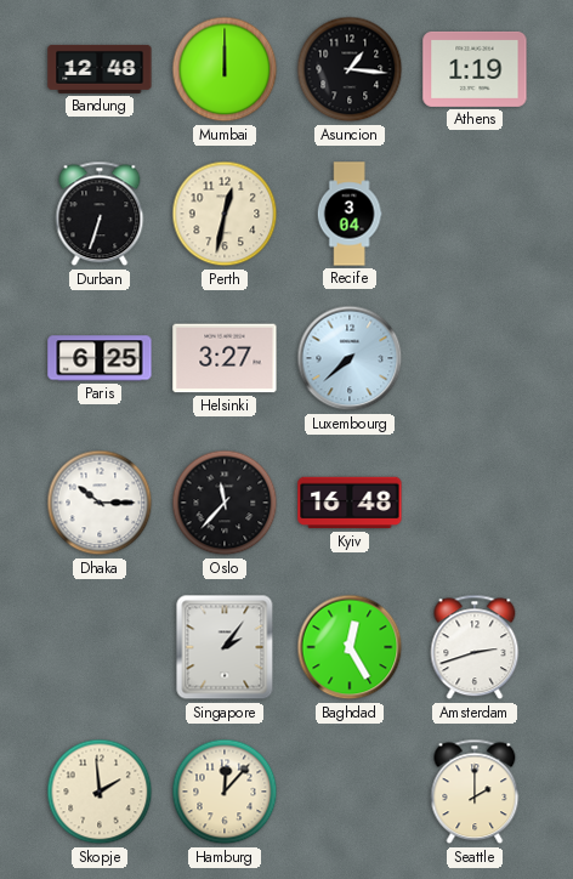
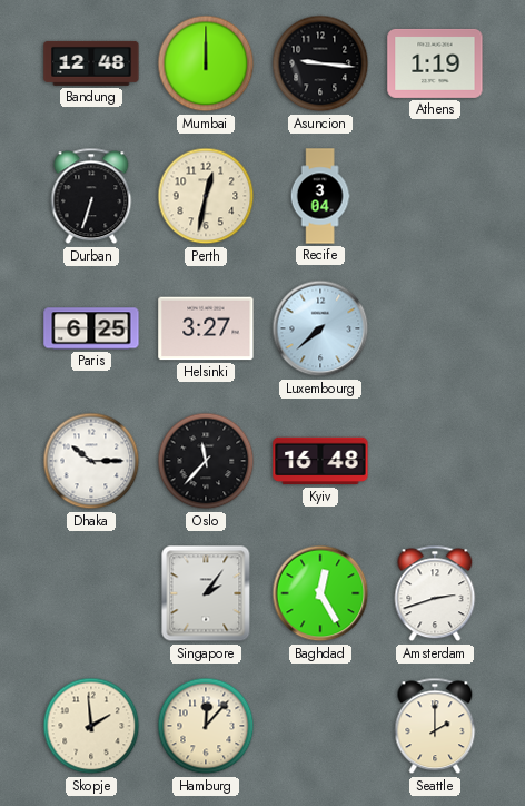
Asuncion: 1:16 -> 9:16 (320, 63)
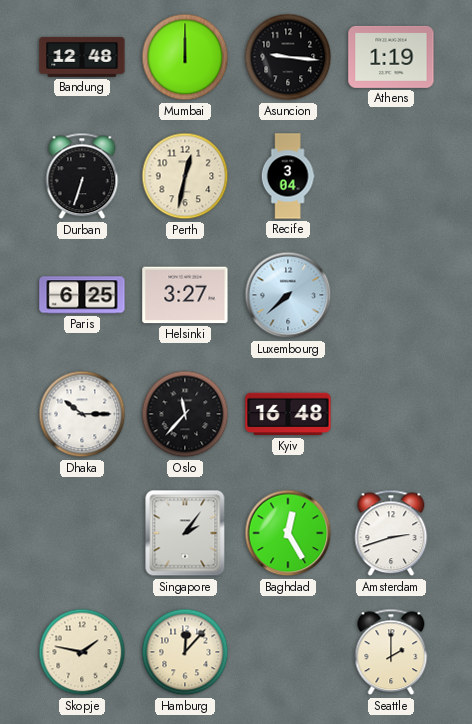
Skopje: 1:59 -> 1:47 (82, 652)
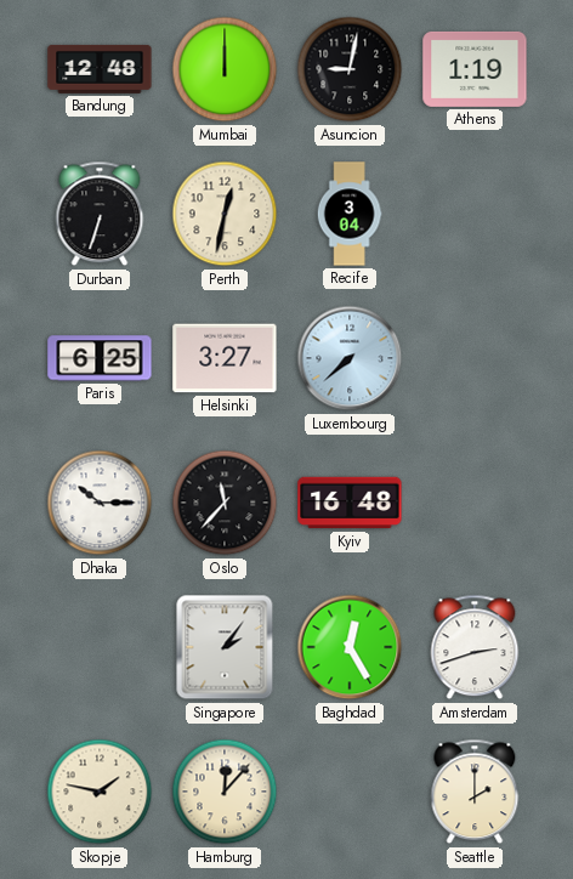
Asuncion: 9:16 -> 9:02 (350, 69)
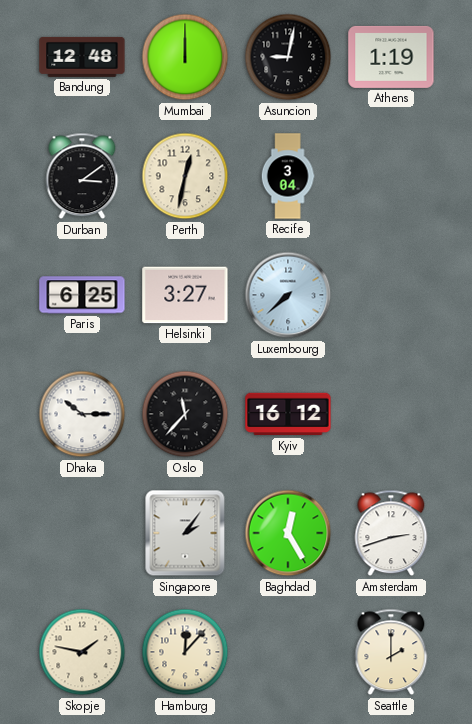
Durban: 6:33 -> 3:09 (82, 176)
Kyiv: 16:48 -> 16:12 (288, 414)
